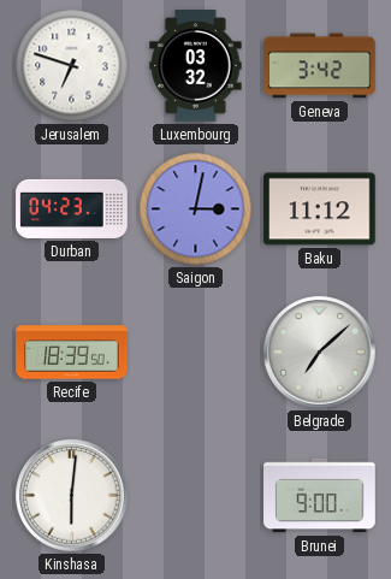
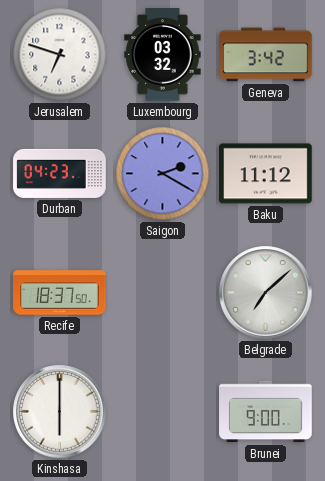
Saigon: 3:02 -> 2:20 (163, 174)
Recife: 18:39 -> 18:37 (60, 293)
Kinshasa: 6:01 -> 6:00 (60, 412)
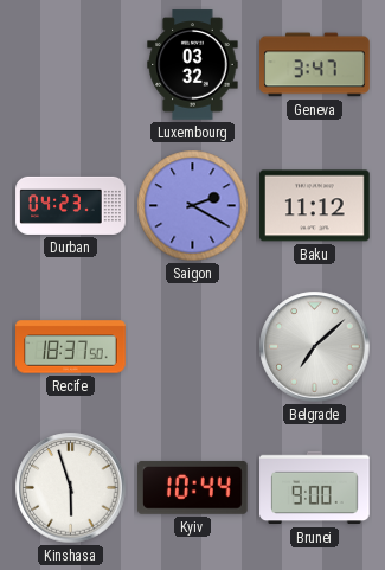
Jerusalem: 6:48 -> none (60, 55)
Geneva: 3:42 -> 3:47 (315, 65)
Kinshasa: 6:00 -> 5:57 (71, 488)
Kyiv: none -> 10:44 (193, 487)
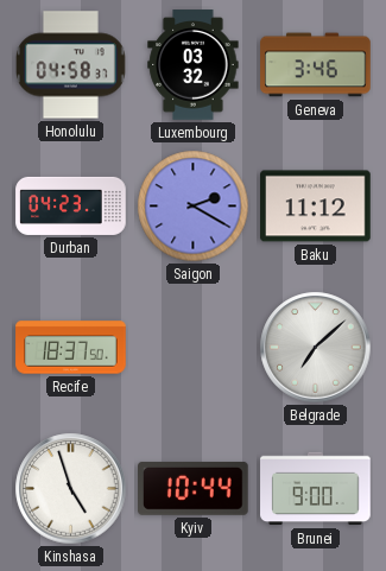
Honolulu: none -> 04:58 (70, 65)
Geneva: 3:47 -> 3:46 (316, 65)
Kinshasa: 5:57 -> 4:57 (71, 489)
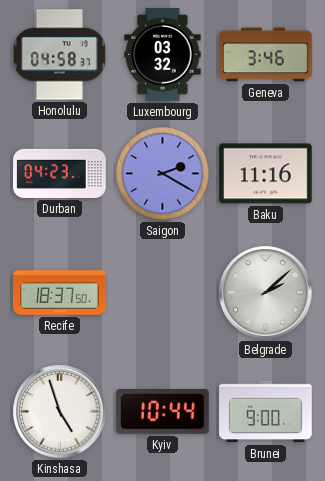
Baku: 11:12 -> 11:16 (266, 174)
Belgrade: 7:08 -> 2:08 (266, 293)
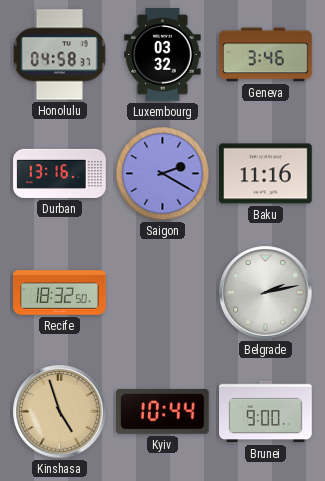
Durban: 04:23 -> 13:16 (60, 173)
Recife: 18:37 -> 18:32 (60, 293)
Belgrade: 2:08 -> 2:13 (266, 293)
Kinshasa dial: white -> champagne (60, 412)
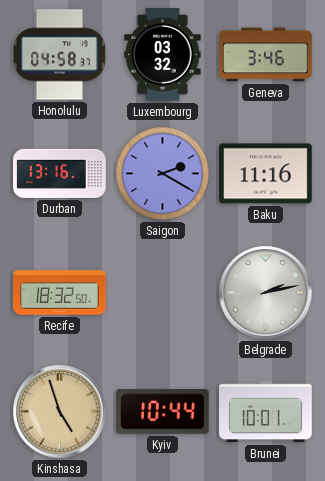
Brunei: 9:00 -> 10:01 (266, 412)
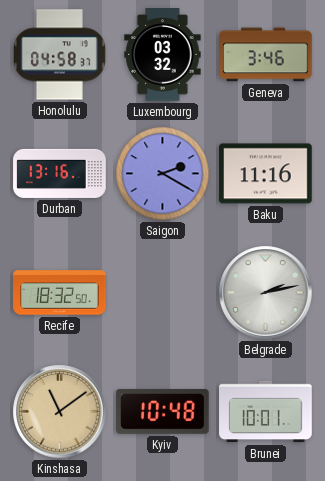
Kinshasa: 4:57 -> 11:09 (60, 412)
Kyiv: 10:44 -> 10:48 (163, 411)
